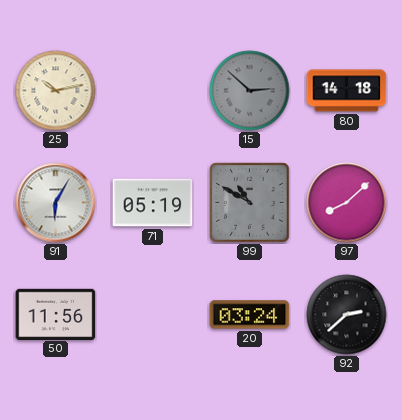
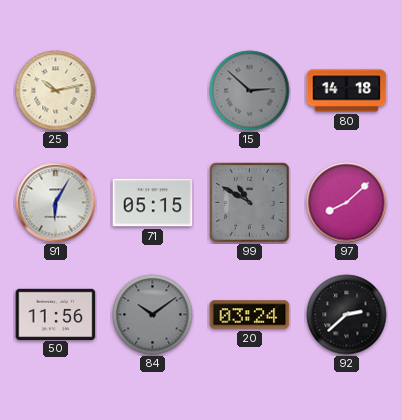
71: 05:19 -> 05:15 (153, 203)
84: none -> 10:09 (153, 315)
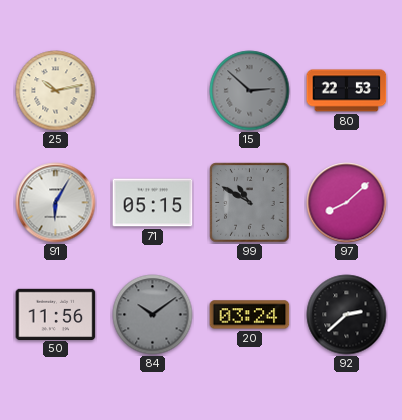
80: 14:18 -> 22:53 (347, 91)
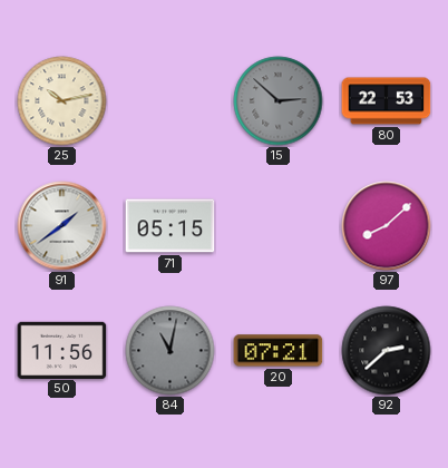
91: 6:05 -> 1:39 (62, 226)
99: 10:50 -> none (250, 203)
84: 10:09 -> 11:02 (171, 351)
20: 03:24 -> 07:21 (279, 351)
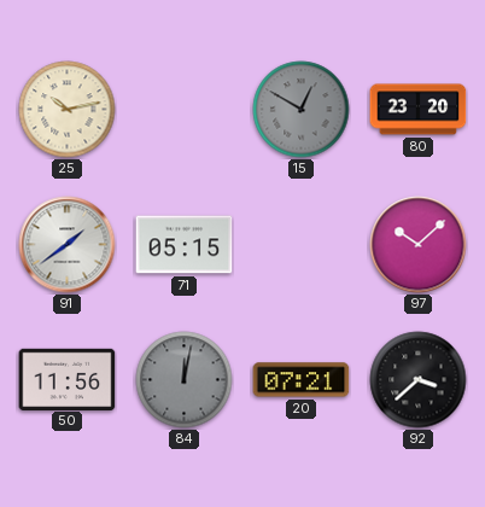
15: 2:52 -> 12:50 (302, 110)
80: 22:53 -> 23:20 (419, 110)
97: 8:08 -> 10:08 (419, 245)
84: 11:02 -> 12:02 (185, 380)
92: 2:38 -> 3:38 (419, 380)
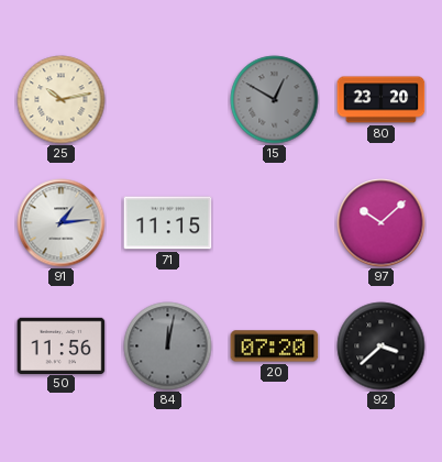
91: 1:39 -> 1:14 (62, 223)
71: 05:15 -> 11:15 (168, 223)
20: 07:21 -> 07:20 (275, 346)
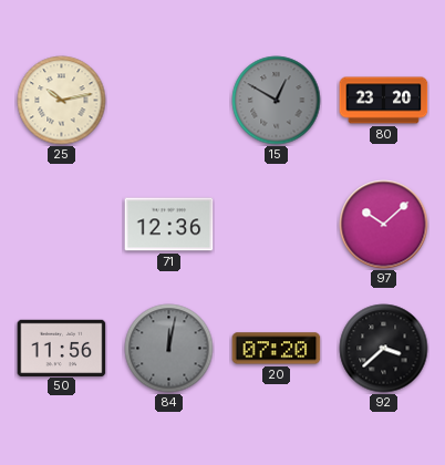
91: 1:14 -> none (62, 223)
71: 11:15 -> 12:36 (169, 225)
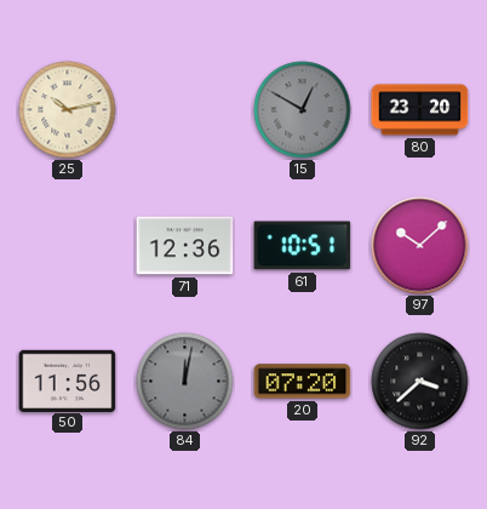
61: none -> 10:51 (303, 246)
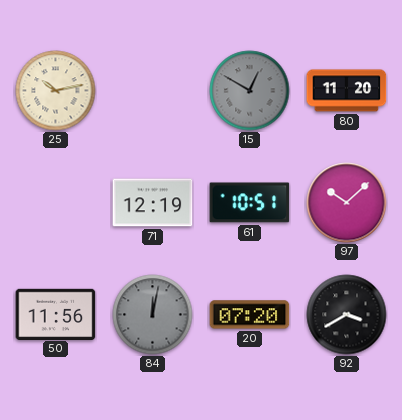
80: 23:20 -> 11:20 (347, 91)
71: 12:36 -> 12:19 (153, 203)
92: 3:38 -> 3:40 (347, 315)
